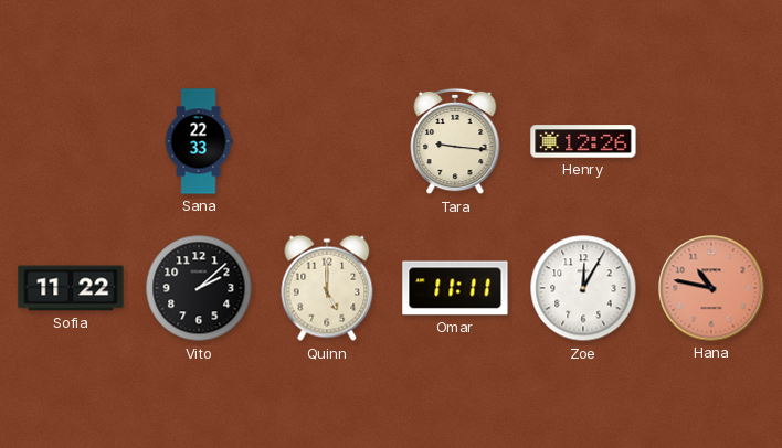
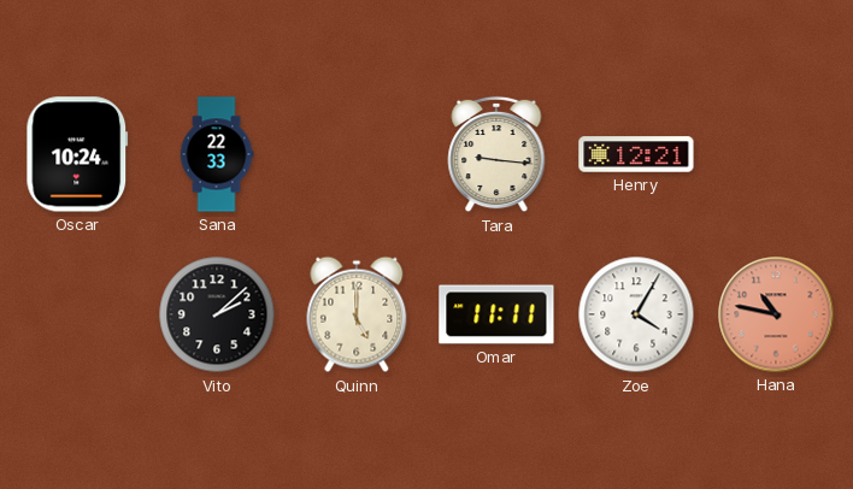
Oscar: none -> 10:24 (77, 154)
Henry: 12:26 -> 12:21 (636, 154)
Sofia: 11:22 -> none (71, 288)
Zoe: 12:05 -> 4:05 (636, 314)
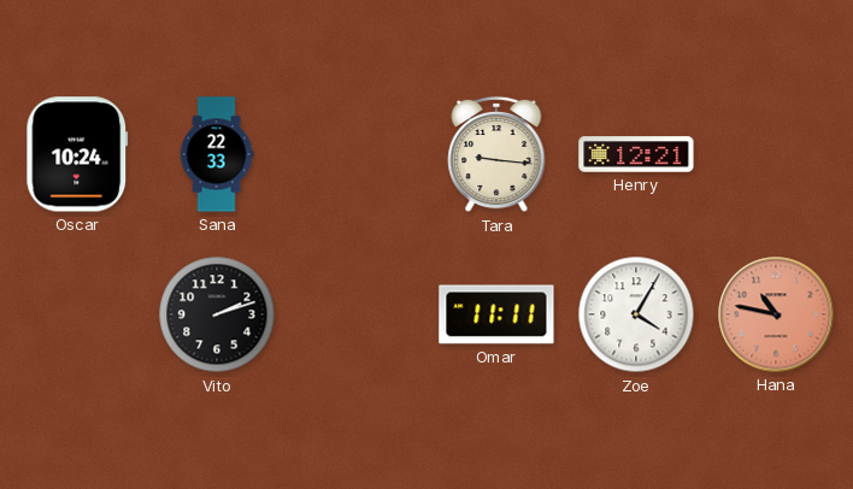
Vito: 2:08 -> 2:12 (217, 314)
Quinn: 5:00 -> none (357, 314)
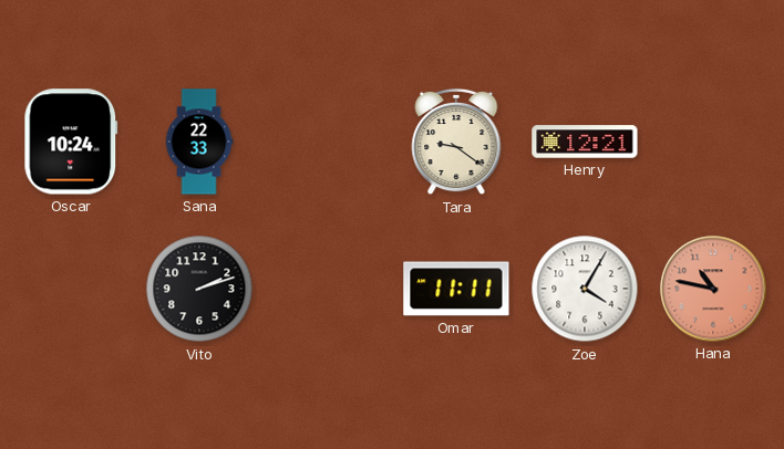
Tara: 9:16 -> 9:21 (456, 142)
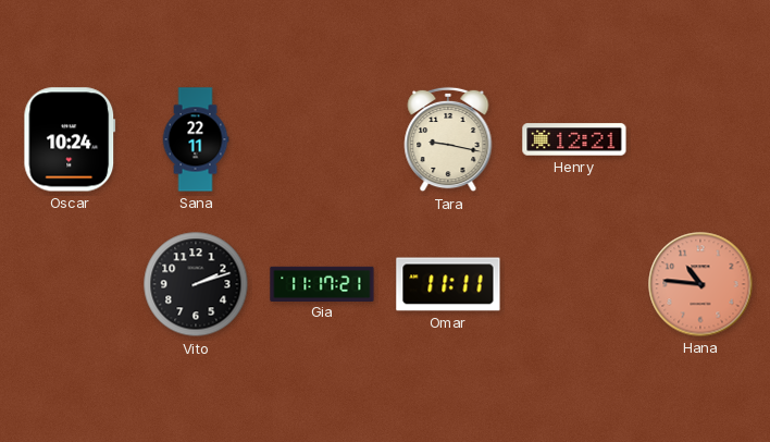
Sana: 22:33 -> 22:11 (196, 139)
Tara: 9:21 -> 9:17 (448, 139)
Gia: none -> 11:17 (322, 283)
Zoe: 4:05 -> none (585, 289)
Hana: 10:47 -> 10:46 (700, 284)
